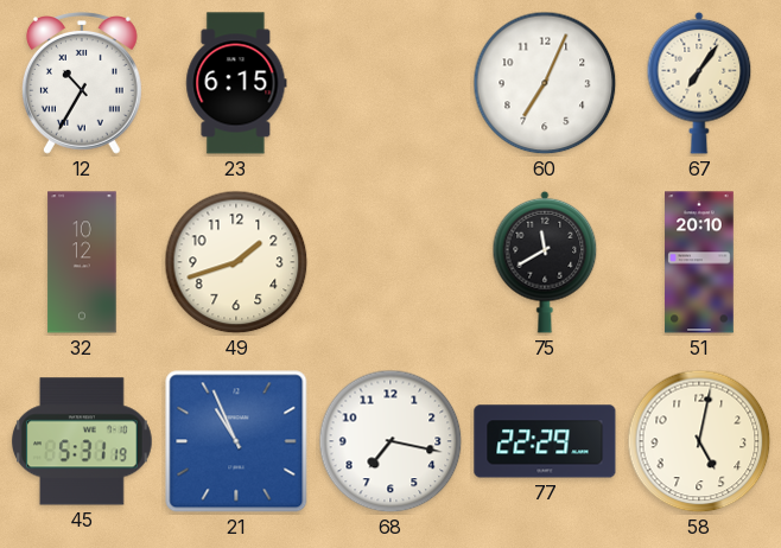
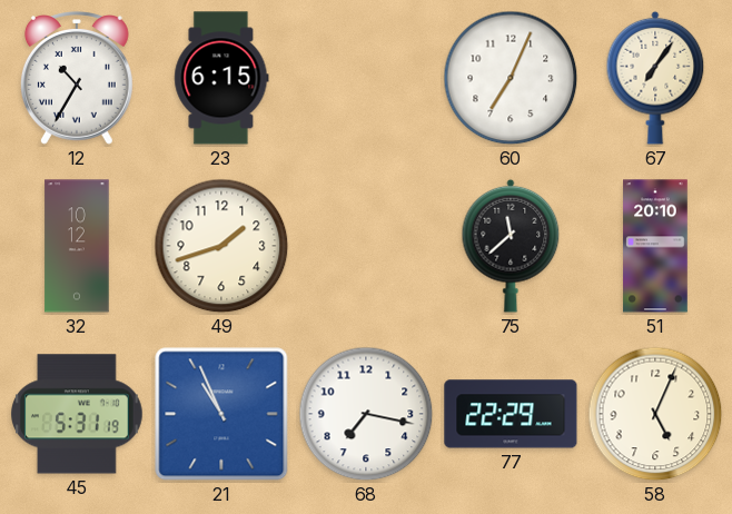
75: 11:40 -> 11:38 (511, 246)
58: 5:02 -> 5:04 (655, 414)
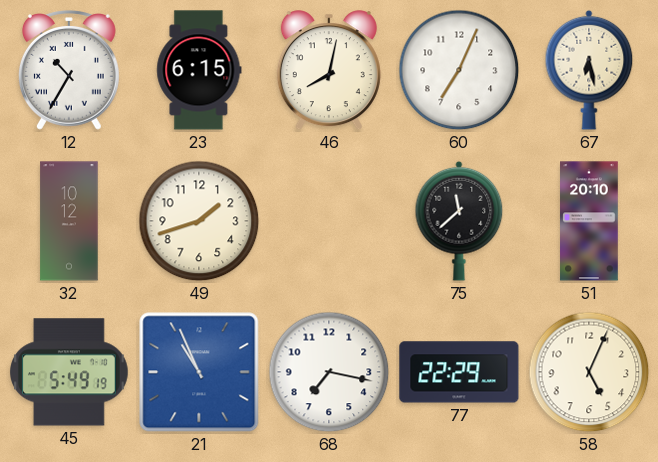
46: none -> 8:02 (329, 71)
67: 7:06 -> 6:28 (589, 70)
45: 5:31 -> 5:49 (70, 372)
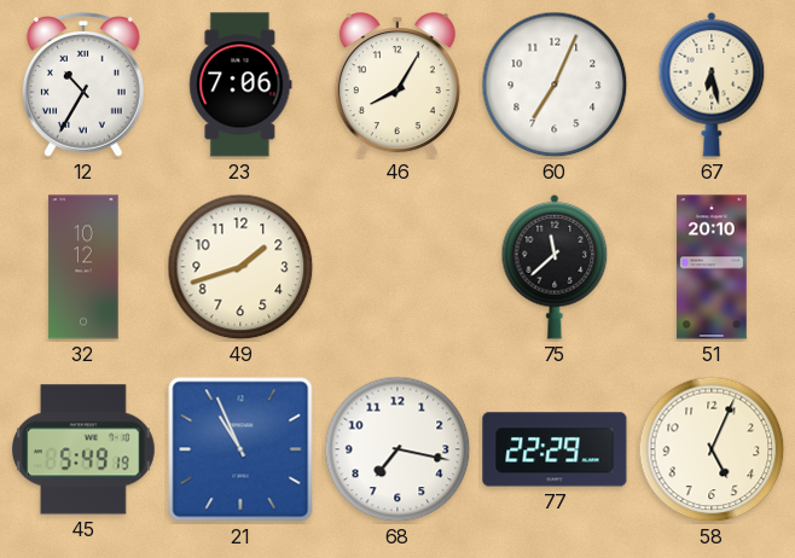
23: 6:15 -> 7:06 (240, 85)
46: 8:02 -> 8:05 (397, 86)
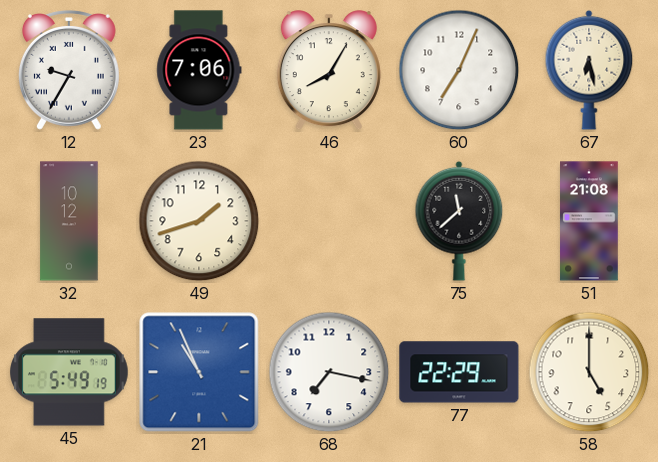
12: 10:35 -> 9:35 (69, 71)
51: 20:10 -> 21:08 (589, 221)
58: 5:04 -> 5:00 (589, 372)
